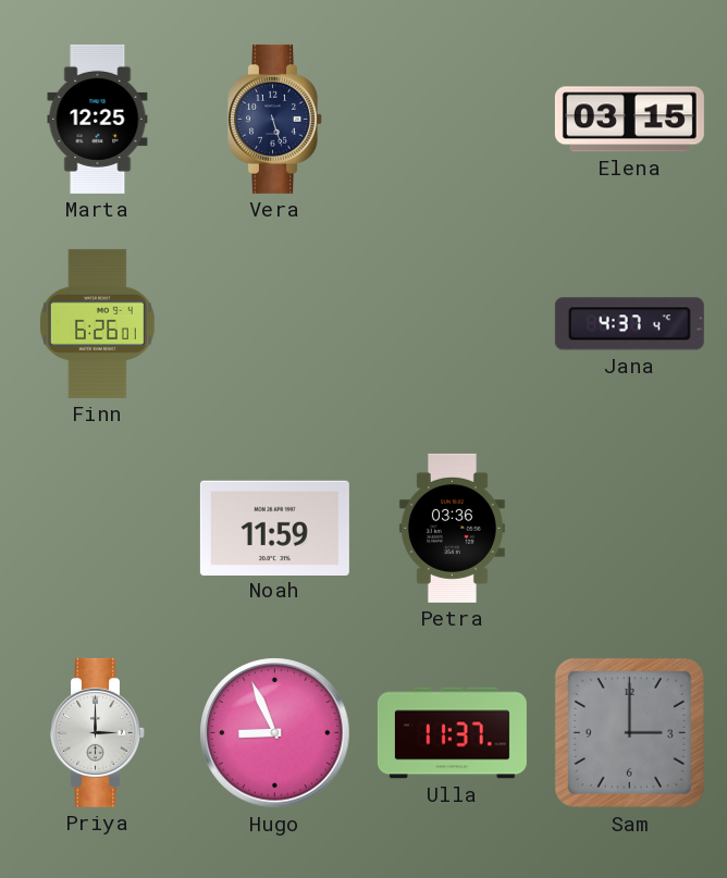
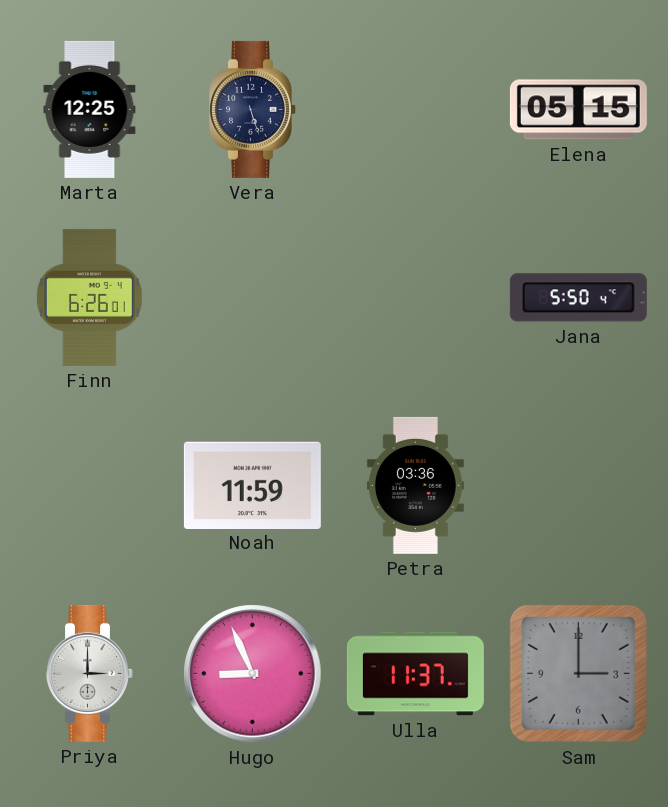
Elena: 03:15 -> 05:15 (578, 110)
Jana: 4:37 -> 5:50 (578, 298)
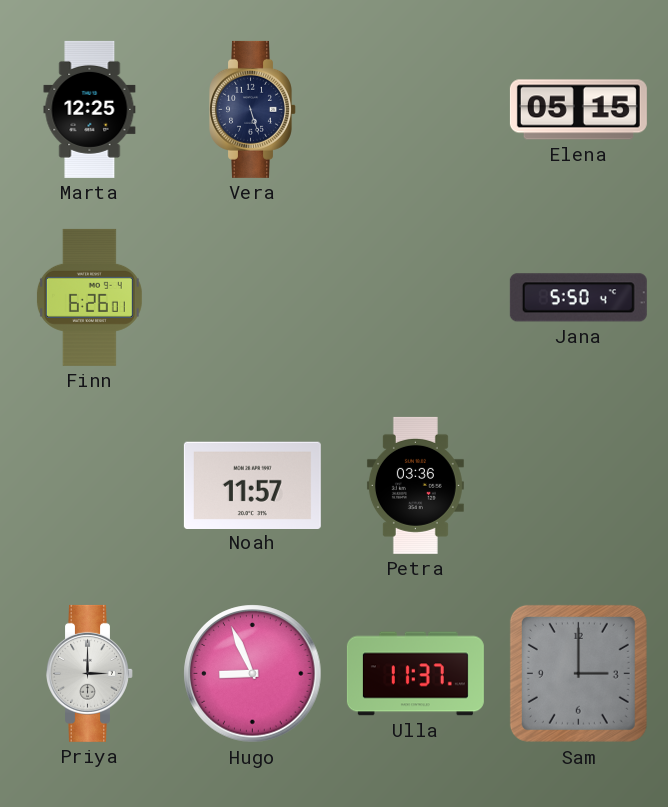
Noah: 11:59 -> 11:57 (252, 485)
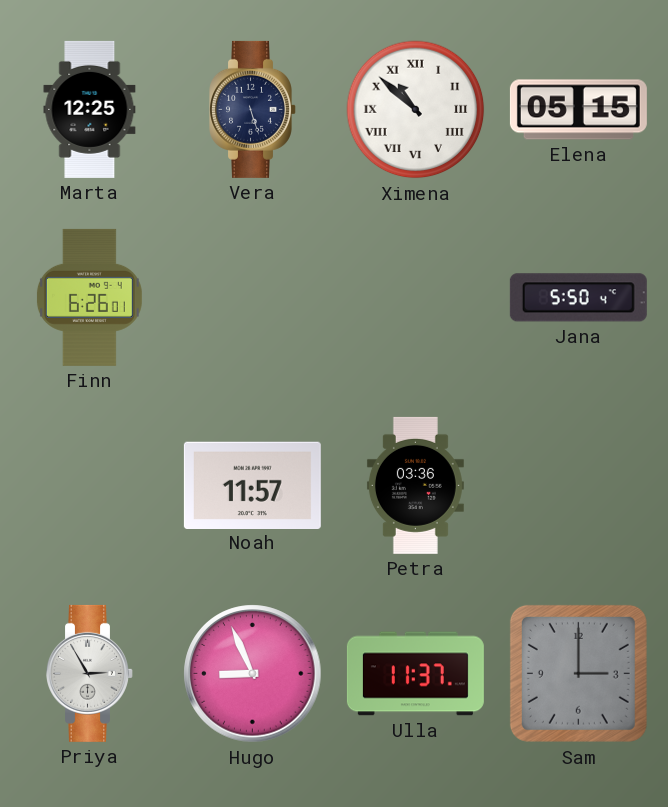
Ximena: none -> 10:52 (416, 110)
Priya: 3:00 -> 2:55 (90, 673)
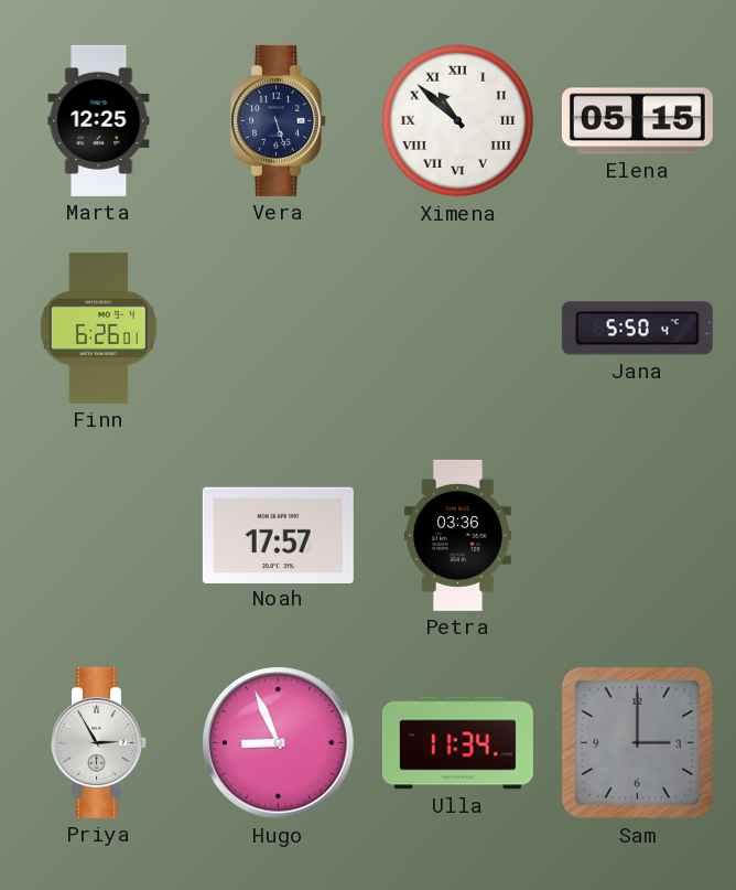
Noah: 11:57 -> 17:57 (278, 535)
Ulla: 11:37 -> 11:34 (457, 743)
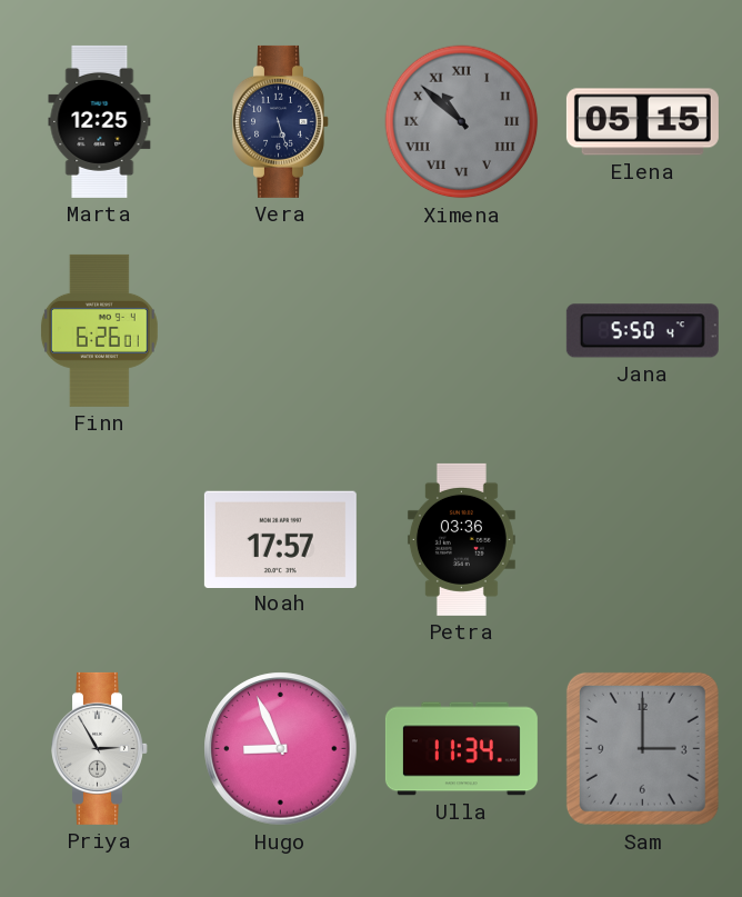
Ximena dial: white -> grey (462, 122)
